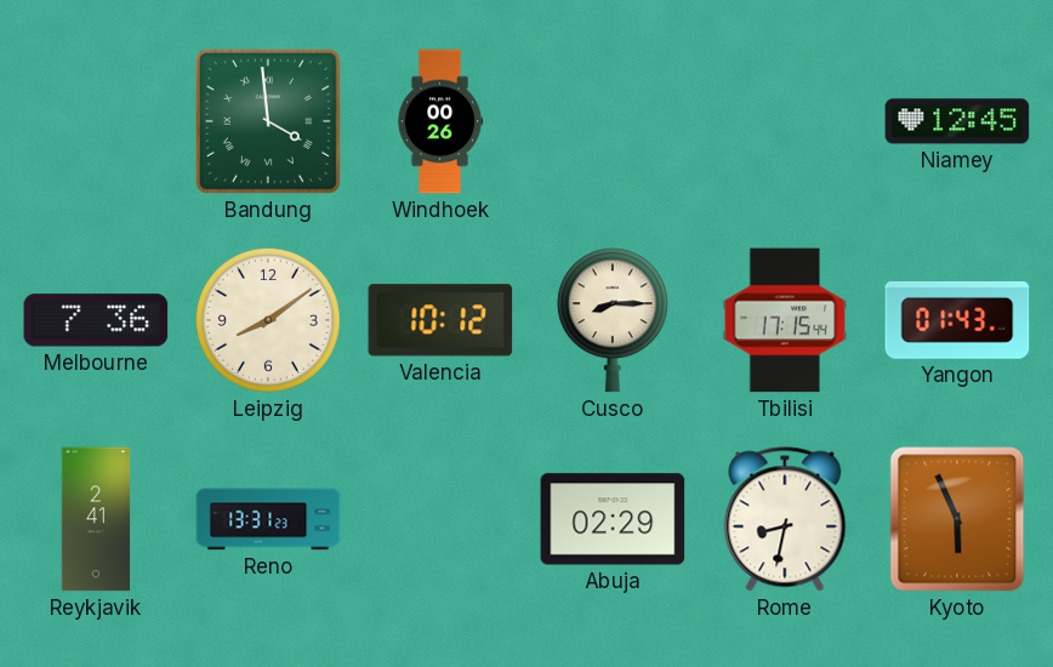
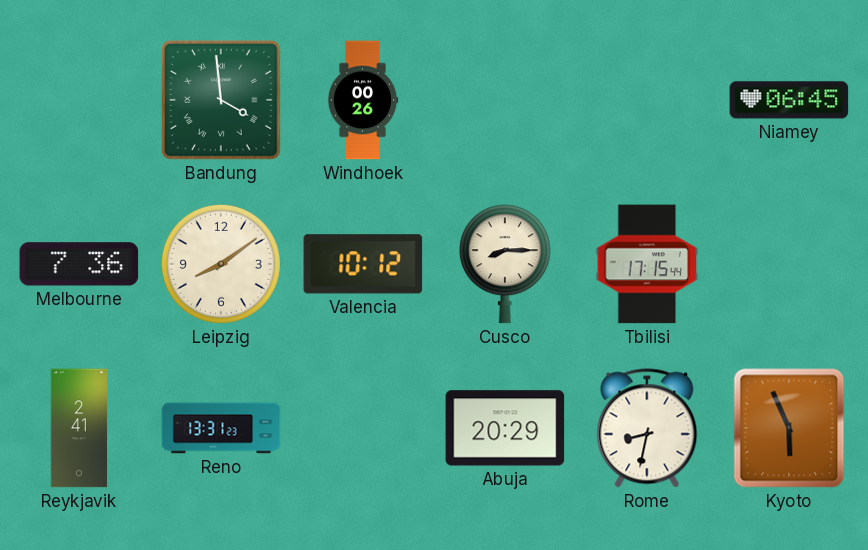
Niamey: 12:45 -> 06:45 (789, 100)
Yangon: 01:43 -> none (957, 320)
Abuja: 02:29 -> 20:29 (505, 428)
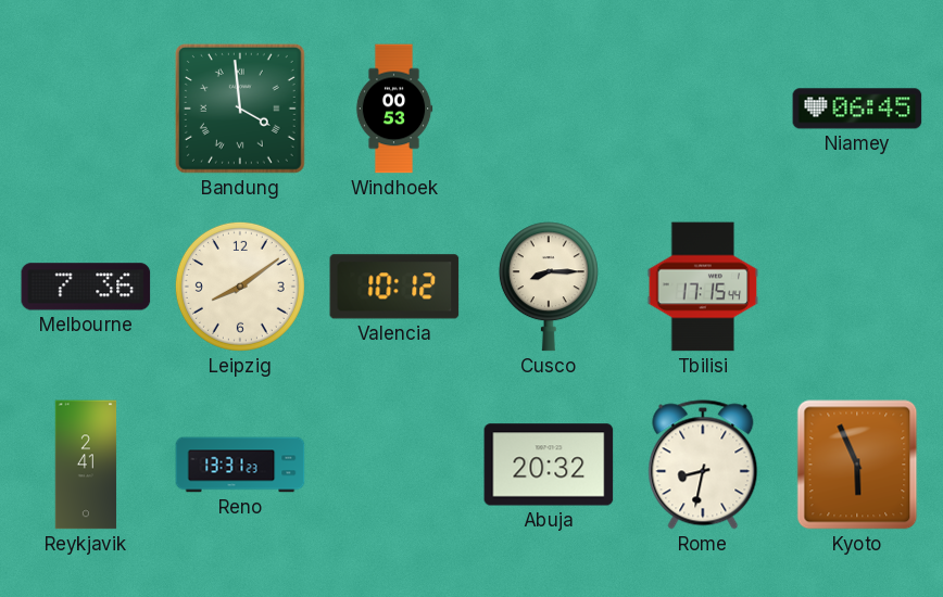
Windhoek: 00:26 -> 00:53 (394, 109)
Abuja: 20:29 -> 20:32 (549, 465)
